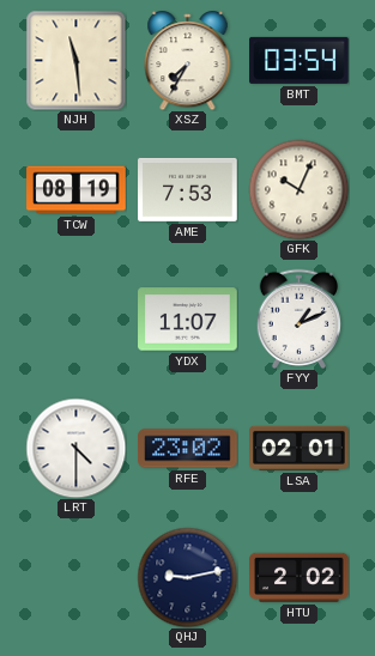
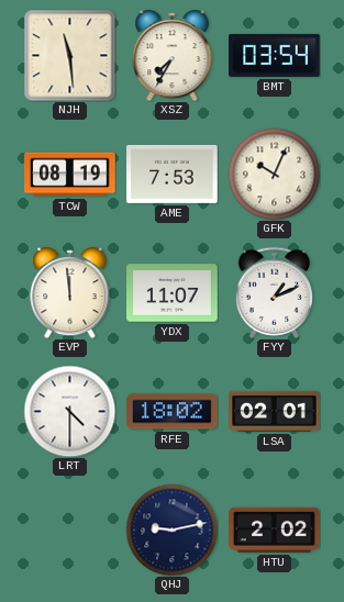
EVP: none -> 11:59 (70, 293)
RFE: 23:02 -> 18:02 (173, 412)
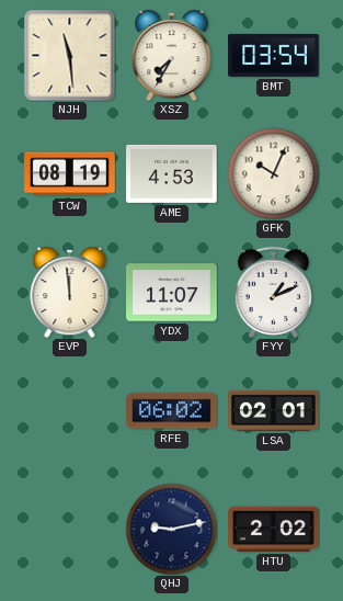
AME: 7:53 -> 4:53 (172, 173)
LRT: 4:30 -> none (69, 411)
RFE: 18:02 -> 06:02 (172, 411)
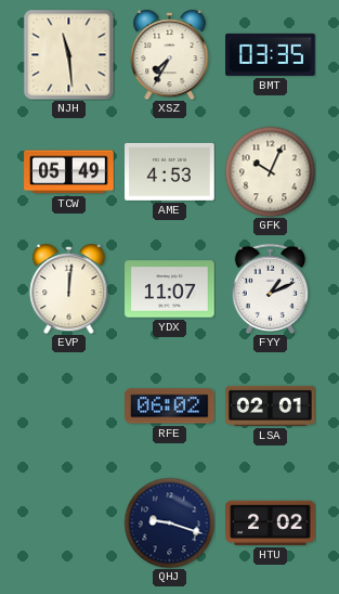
BMT: 03:54 -> 03:35 (271, 54)
TCW: 08:19 -> 05:49 (69, 172)
EVP: 11:59 -> 12:01 (69, 289)
QHJ: 9:13 -> 9:18 (169, 522)
